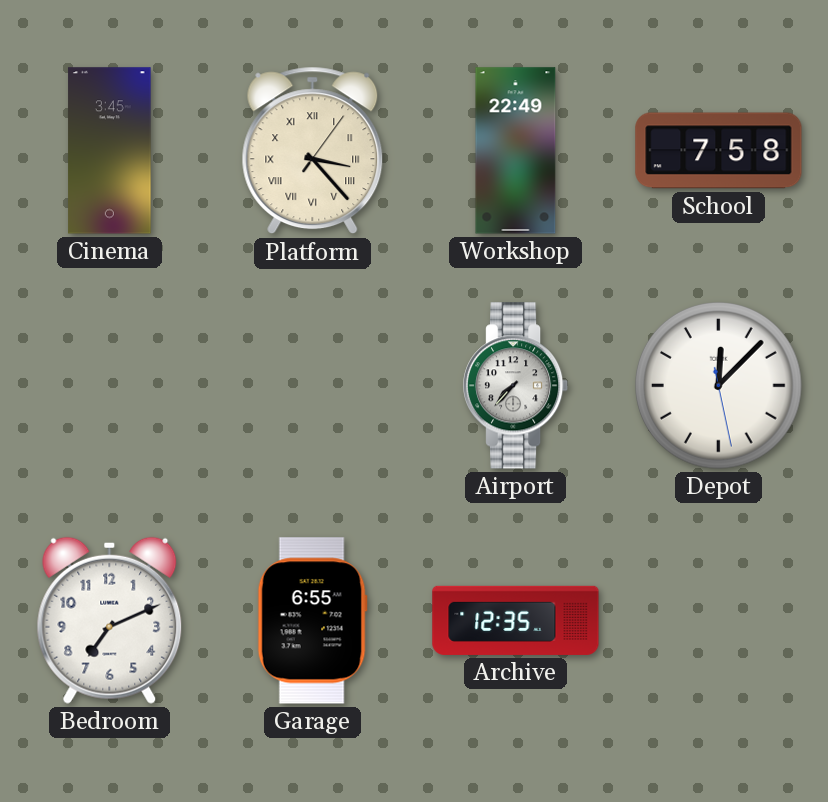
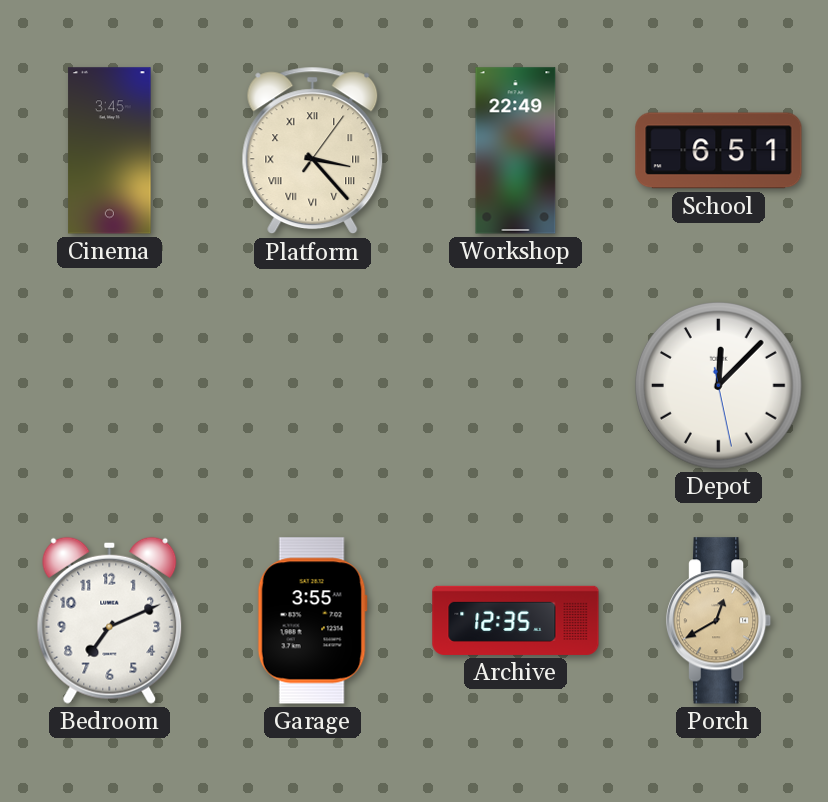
School: 7:58 -> 6:51 (719, 151)
Airport: 7:37 -> none (516, 386)
Garage: 6:55 -> 3:55 (312, 621)
Porch: none -> 12:40 (719, 621)
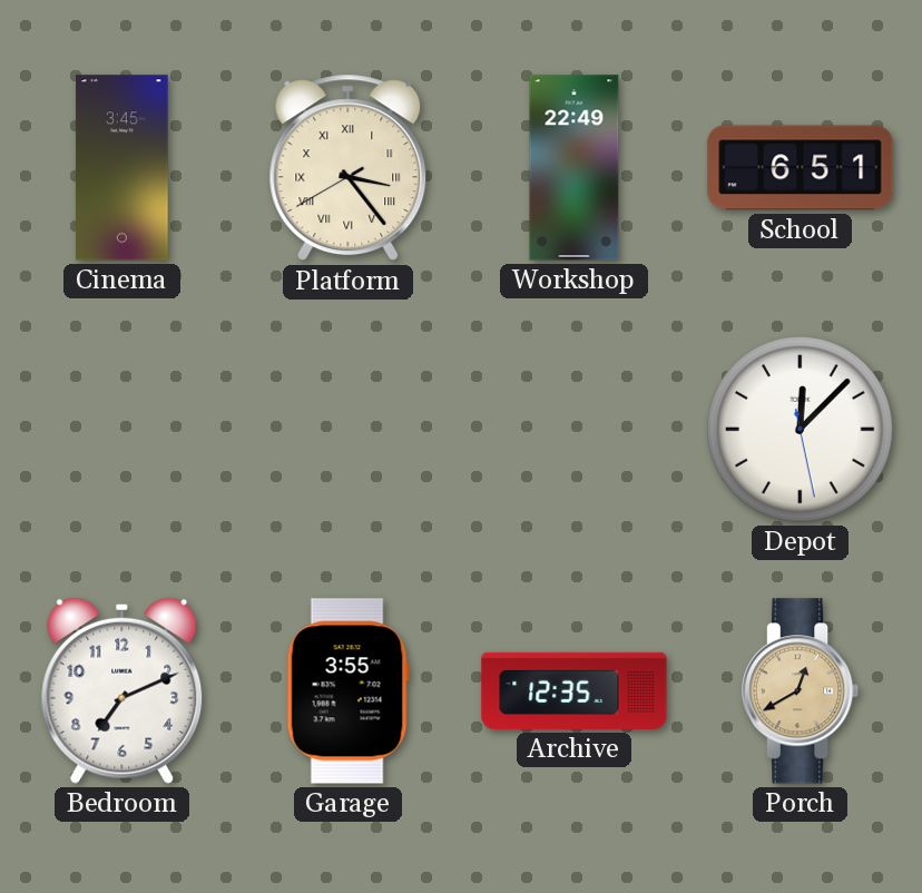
Platform: 3:23:06 -> 3:23:40 (349, 168)
